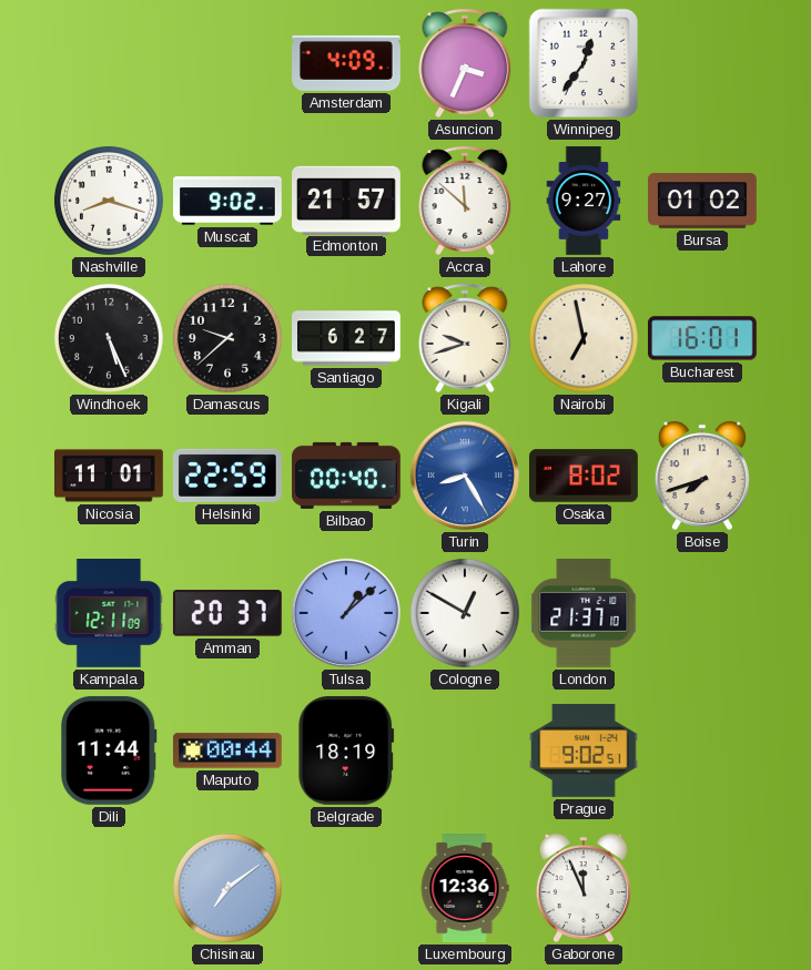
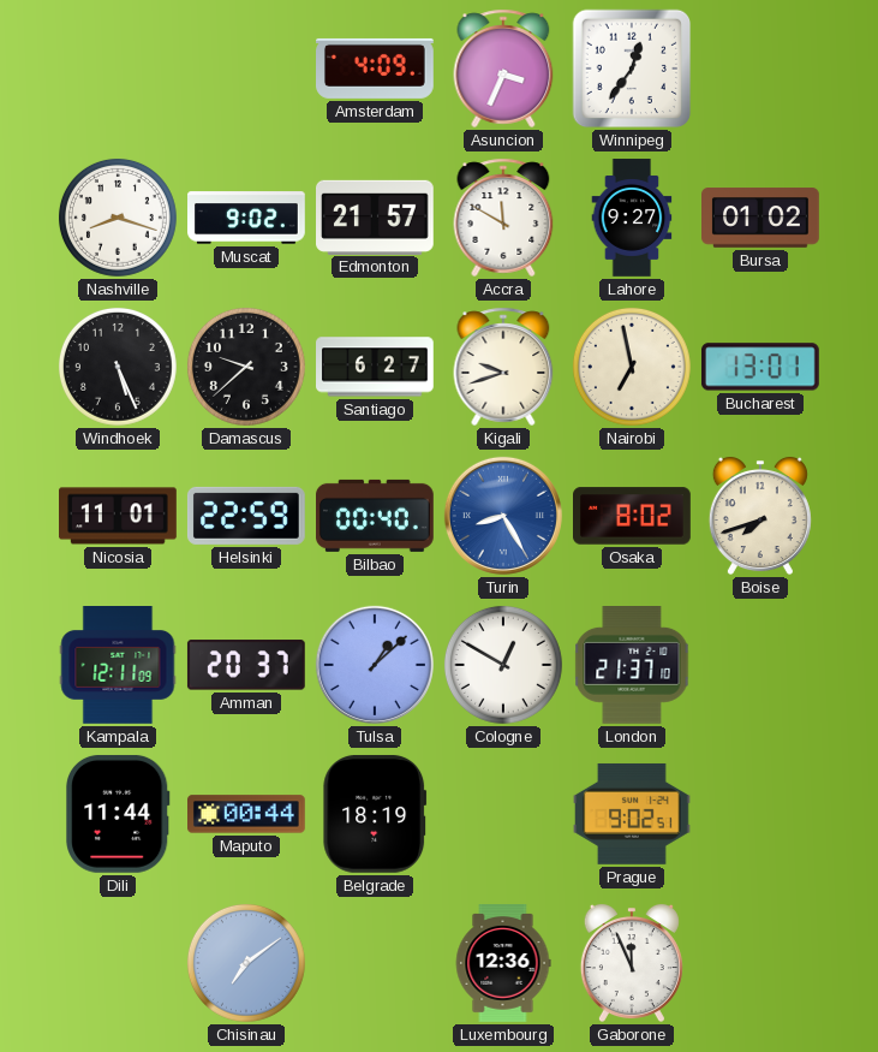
Accra: 11:52 -> 11:50 (503, 218)
Bucharest: 16:01 -> 13:01 (760, 367)
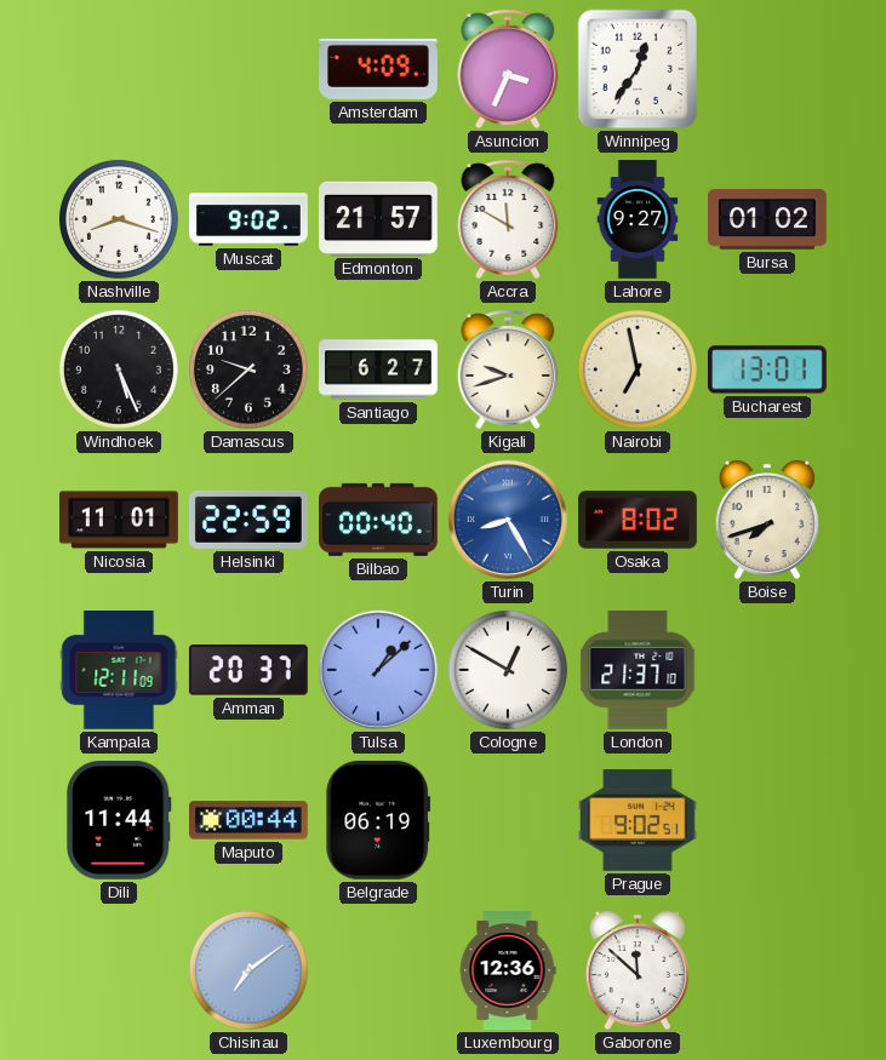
Belgrade: 18:19 -> 06:19 (378, 820)
Gaborone: 11:56 -> 11:52 (638, 970)
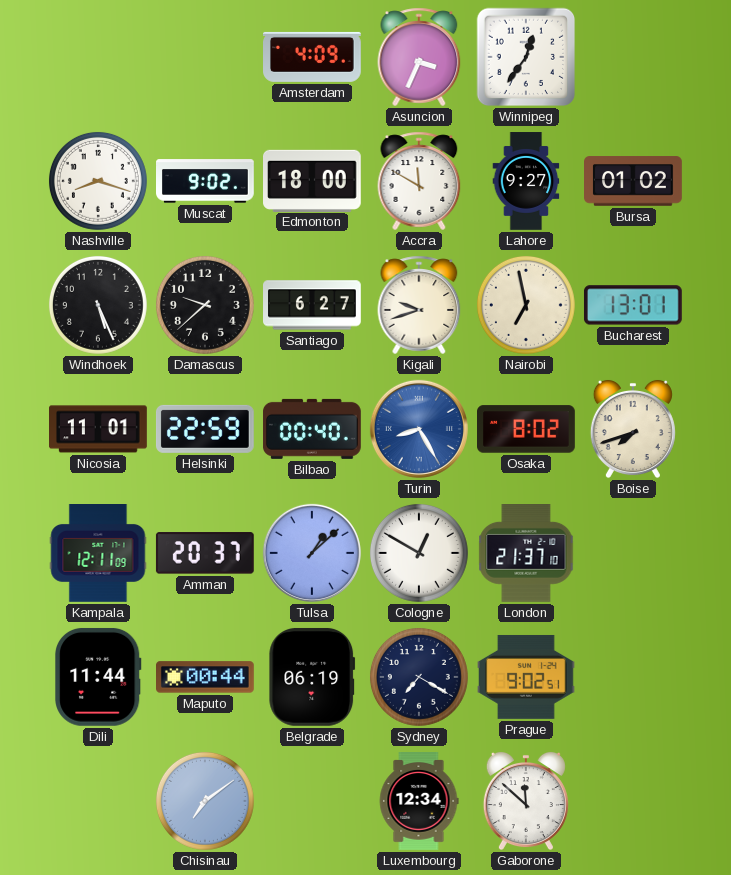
Edmonton: 21:57 -> 18:00 (313, 180)
Sydney: none -> 7:20 (419, 677)
Luxembourg: 12:36 -> 12:34 (419, 802)
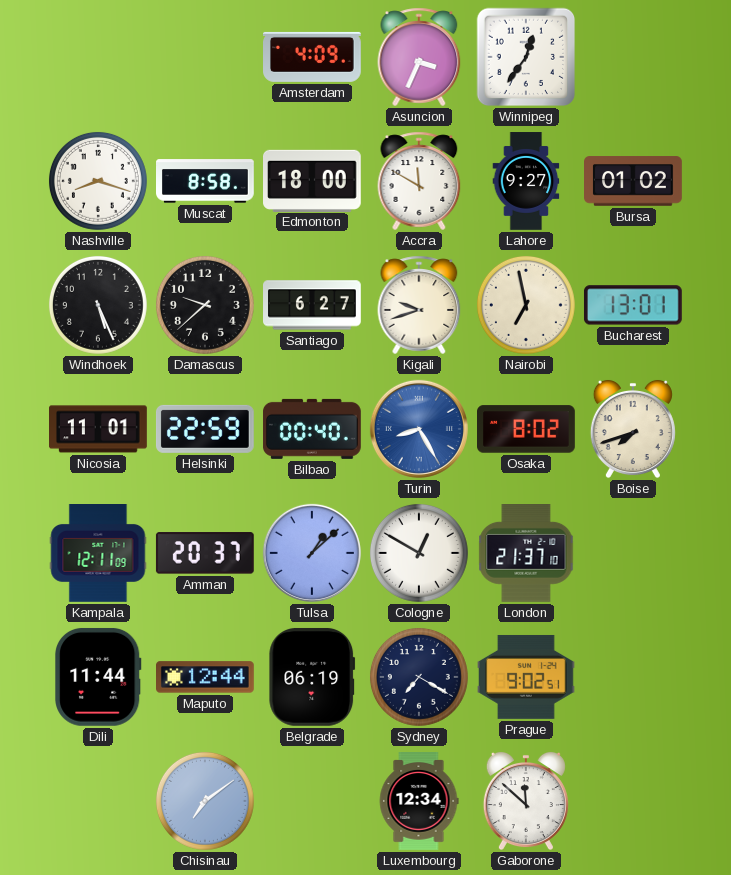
Muscat: 9:02 -> 8:58 (206, 181)
Maputo: 00:44 -> 12:44 (206, 677)
